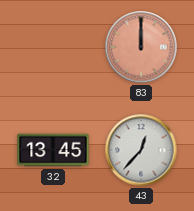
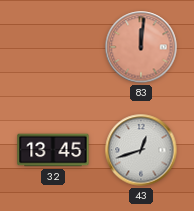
83: 12:00 -> 12:01 (141, 47)
43: 12:37 -> 12:42 (141, 150)
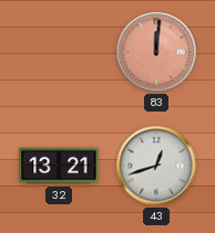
32: 13:45 -> 13:21 (59, 166)
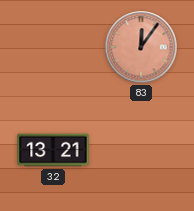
83: 12:01 -> 12:06 (141, 47)
43: 12:42 -> none (156, 166)
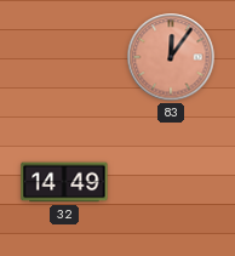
32: 13:21 -> 14:49 (64, 182)
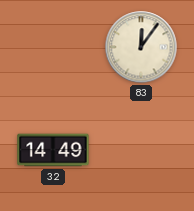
83 dial: salmon -> cream (141, 47)
